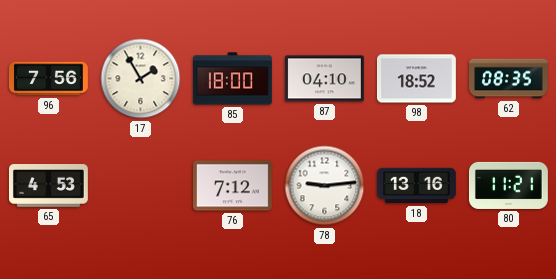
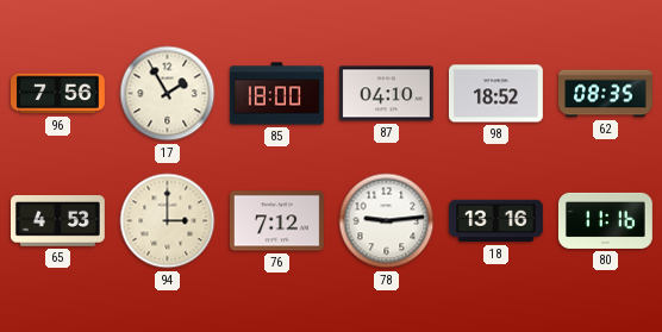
94: none -> 3:00 (168, 221)
80: 11:21 -> 11:16 (605, 220)
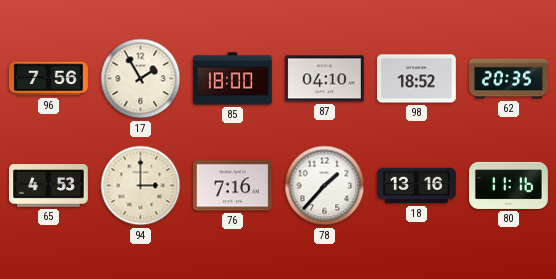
62: 08:35 -> 20:35 (509, 79)
76: 7:12 -> 7:16 (232, 186)
78: 9:14 -> 1:37 (325, 186)
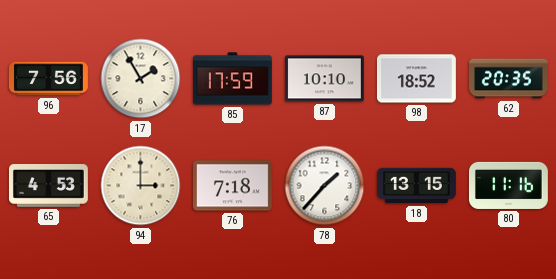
85: 18:00 -> 17:59 (232, 79)
87: 04:10 -> 10:10 (324, 79)
76: 7:16 -> 7:18 (232, 186)
18: 13:16 -> 13:15 (417, 186)
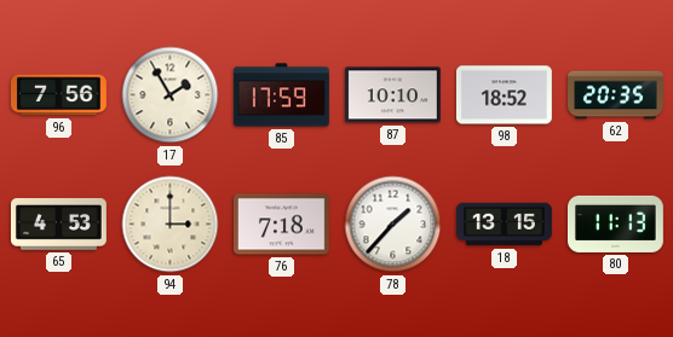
80: 11:16 -> 11:13 (615, 223)
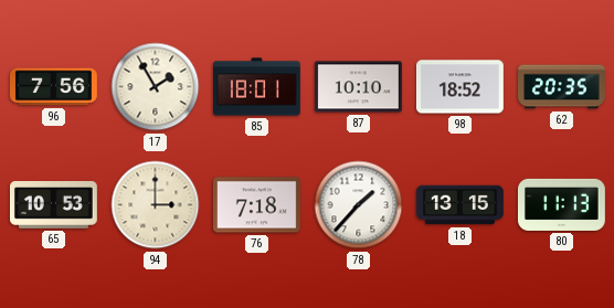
85: 17:59 -> 18:01 (256, 87)
65: 4:53 -> 10:53 (53, 205)
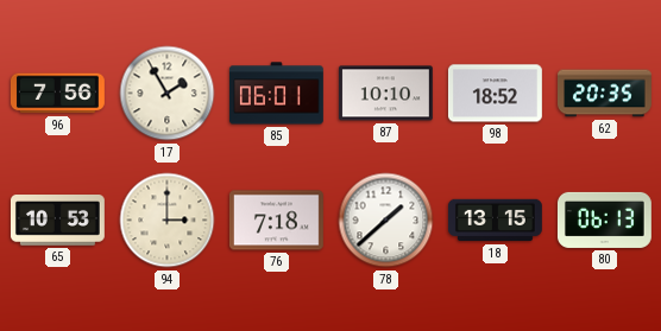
85: 18:01 -> 06:01 (276, 94)
78: 1:37 -> 1:38 (386, 221)
80: 11:13 -> 06:13 (604, 219)
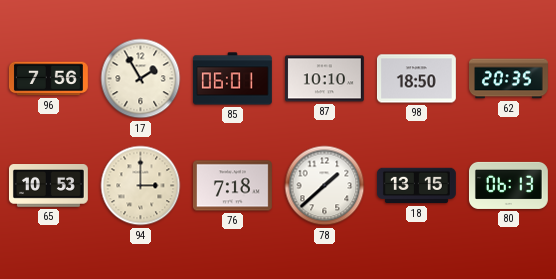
98: 18:52 -> 18:50 (416, 79)
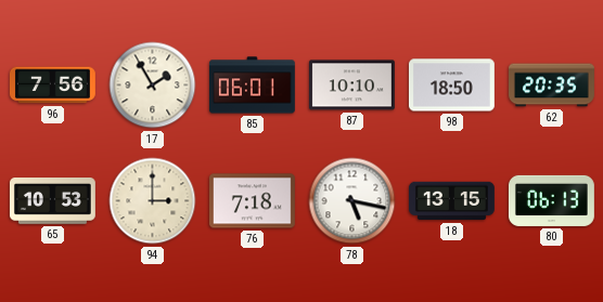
78: 1:38 -> 5:17 (352, 201)
